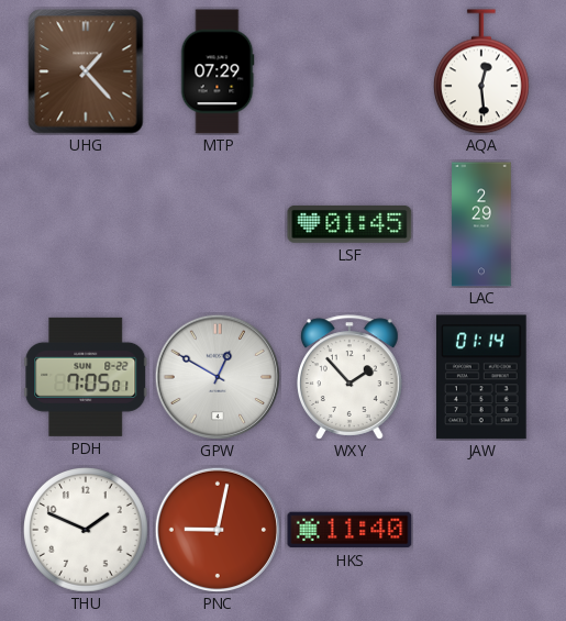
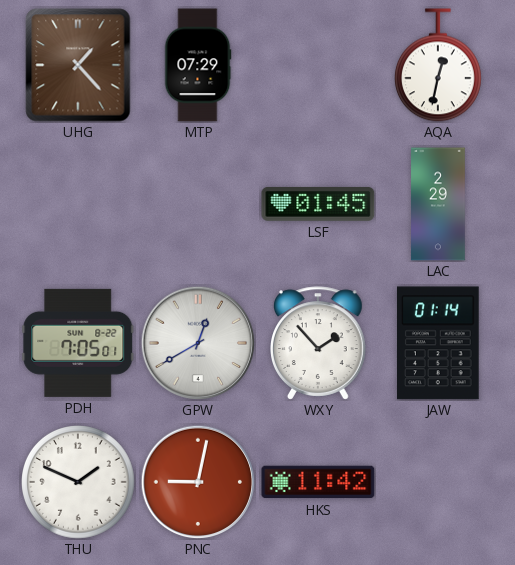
AQA: 12:29 -> 12:32 (438, 65)
GPW: 12:50 -> 12:40 (198, 343)
HKS: 11:40 -> 11:42 (318, 482)
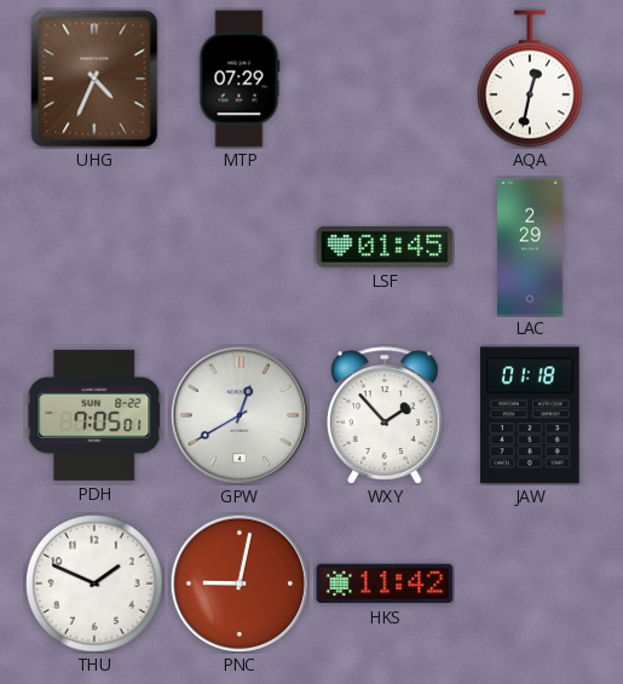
UHG: 1:23 -> 4:34 (94, 79)
JAW: 01:14 -> 01:18 (531, 415)
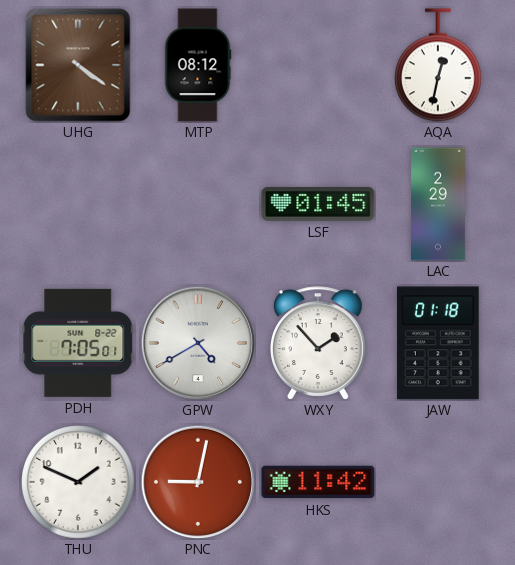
UHG: 4:34 -> 4:21 (78, 65)
MTP: 07:29 -> 08:12 (198, 65)
GPW: 12:40 -> 4:40 (198, 343)
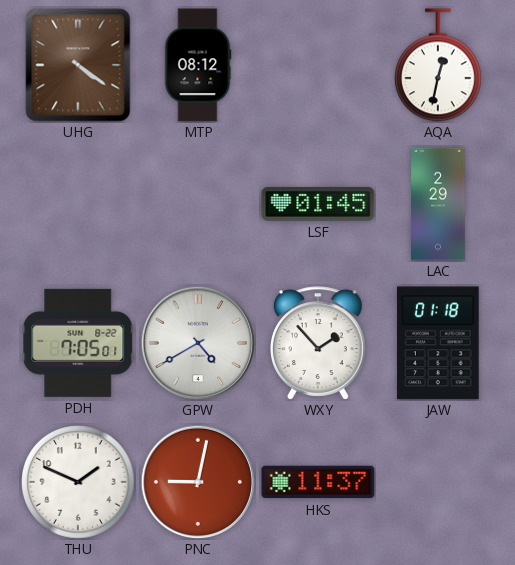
HKS: 11:42 -> 11:37 (318, 482)
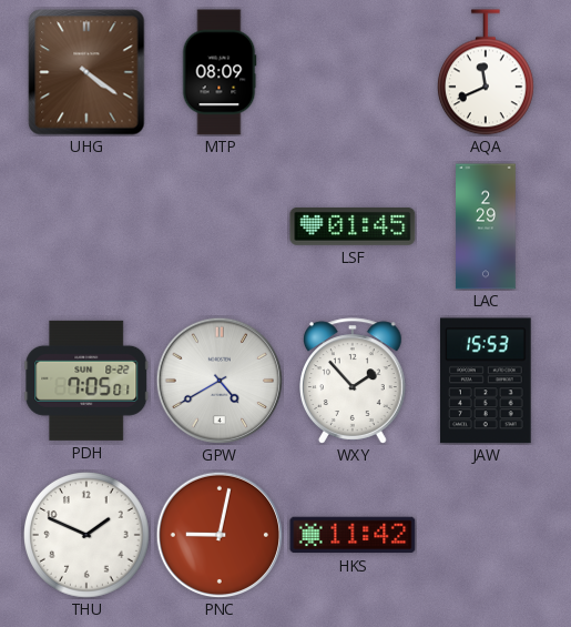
MTP: 08:12 -> 08:09 (220, 72)
AQA: 12:32 -> 11:41 (486, 72)
JAW: 01:18 -> 15:53 (487, 381)
HKS: 11:37 -> 11:42 (353, 535)
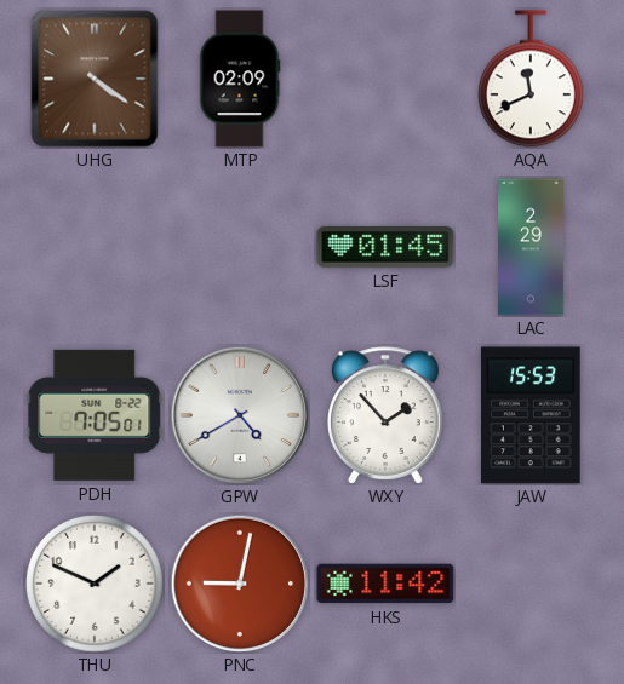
MTP: 08:09 -> 02:09 (240, 79)
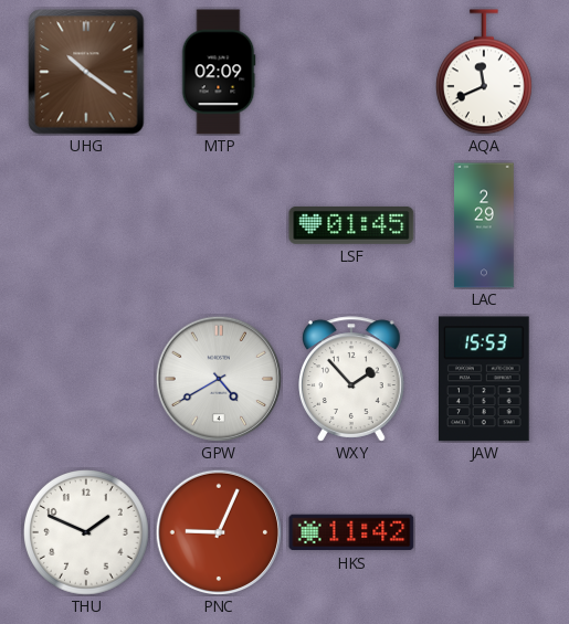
UHG: 4:21 -> 10:21 (86, 72)
PDH: 7:05 -> none (95, 415)
PNC: 9:02 -> 9:04 (219, 532)
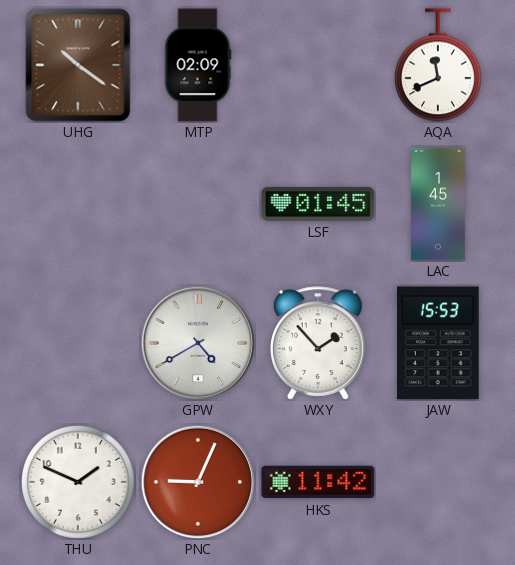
LAC: 2:29 -> 1:45 (438, 204)
